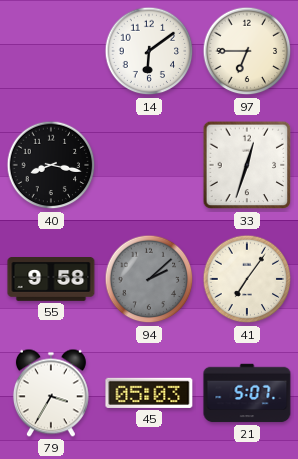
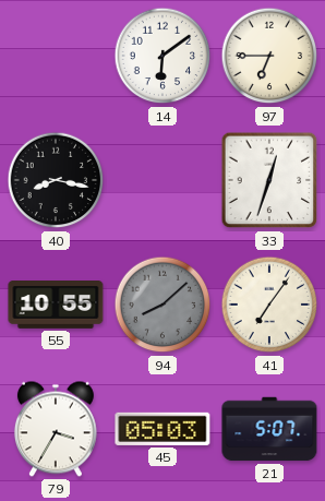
55: 9:58 -> 10:55 (56, 306)
94: 2:08 -> 8:08 (162, 305)
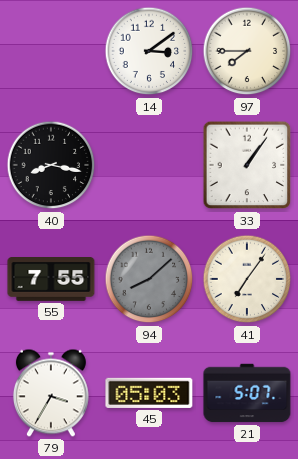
14: 6:09 -> 3:09 (149, 51)
97: 6:45 -> 7:45 (247, 51)
33: 12:33 -> 1:06 (247, 165)
55: 10:55 -> 7:55 (51, 280)
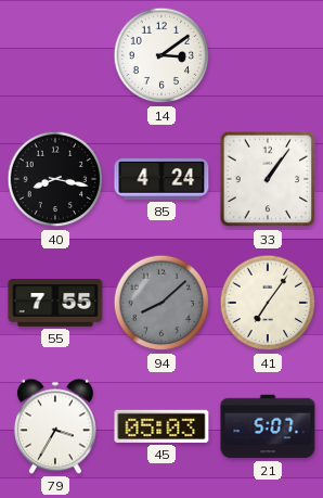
97: 7:45 -> none (247, 51)
85: none -> 4:24 (161, 179)
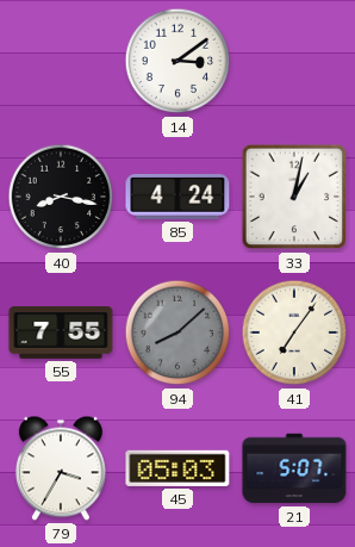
33: 1:06 -> 1:02 (294, 197)
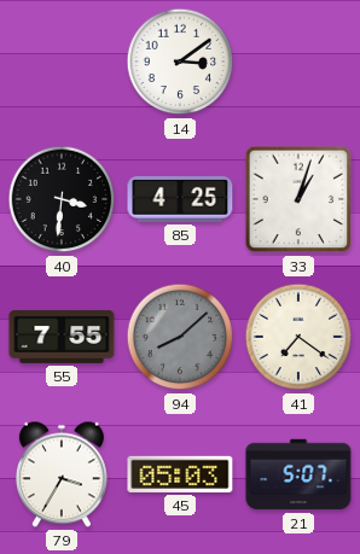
40: 8:17 -> 3:31 (62, 199)
85: 4:24 -> 4:25 (180, 199)
33: 1:02 -> 1:03 (298, 199)
41: 7:06 -> 7:21 (298, 337)
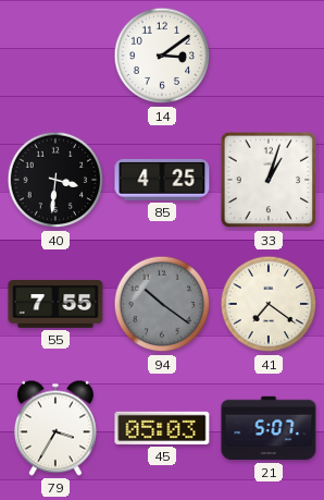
94: 8:08 -> 10:21 (162, 304)
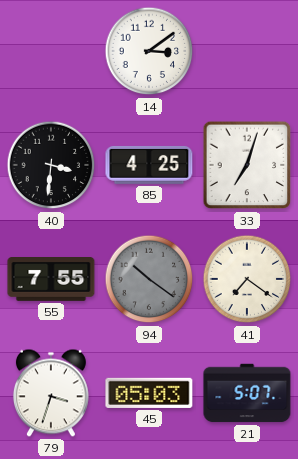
33: 1:03 -> 7:03 (247, 165)
79: 3:35 -> 3:33 (51, 393)
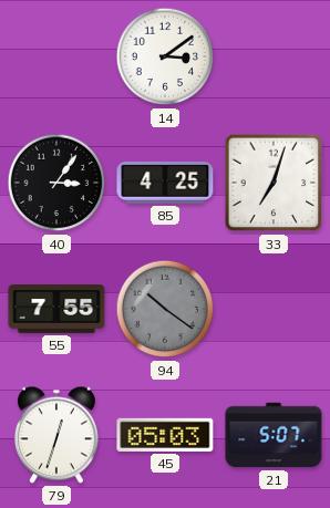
40: 3:31 -> 3:06 (56, 183)
41: 7:21 -> none (247, 279)
79: 3:33 -> 12:33 (56, 435)
